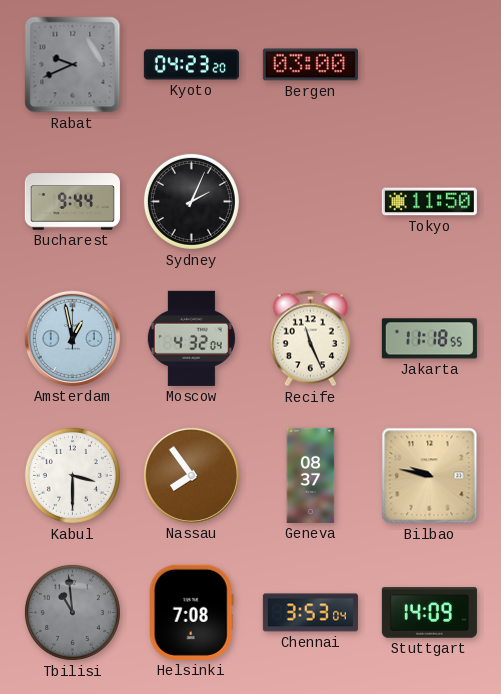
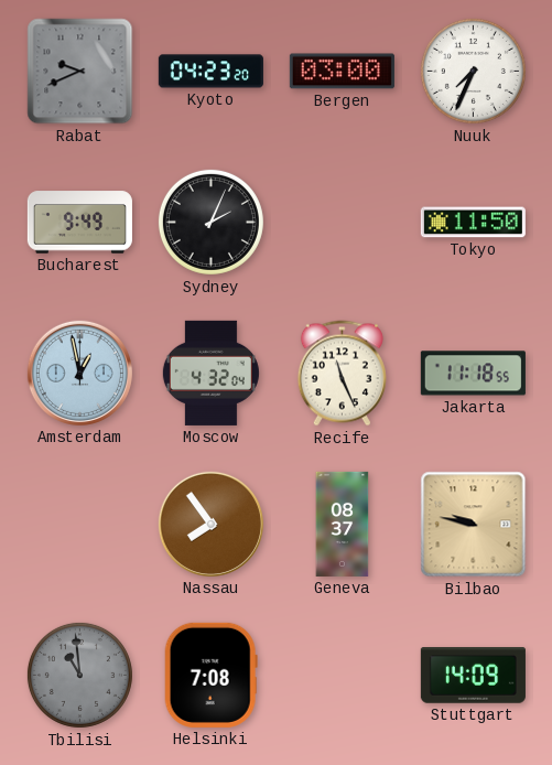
Nuuk: none -> 7:34 (473, 71)
Bucharest: 9:44 -> 9:49 (79, 223)
Kabul: 3:30 -> none (72, 475)
Chennai: 3:53 -> none (310, 613)
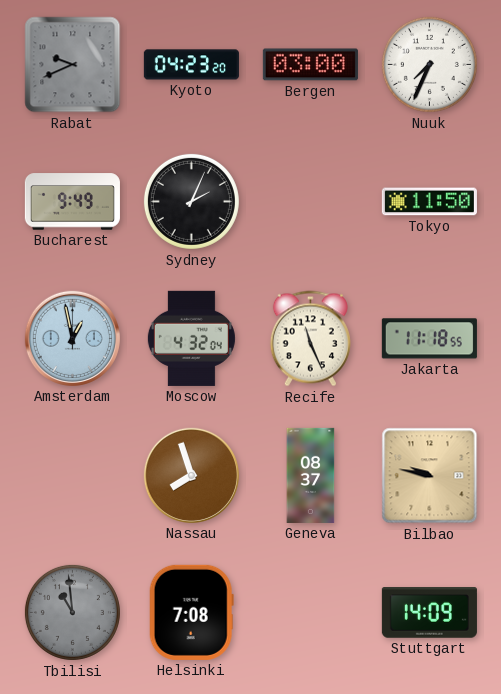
Nassau: 7:54 -> 7:57 (191, 475)
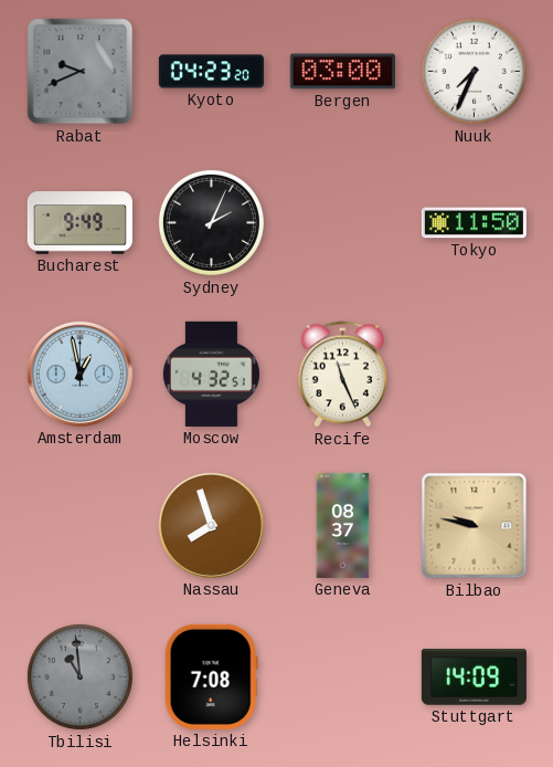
Moscow: 4:32:04 -> 4:32:51 (211, 374)
Jakarta: 11:18 -> none (429, 339)
